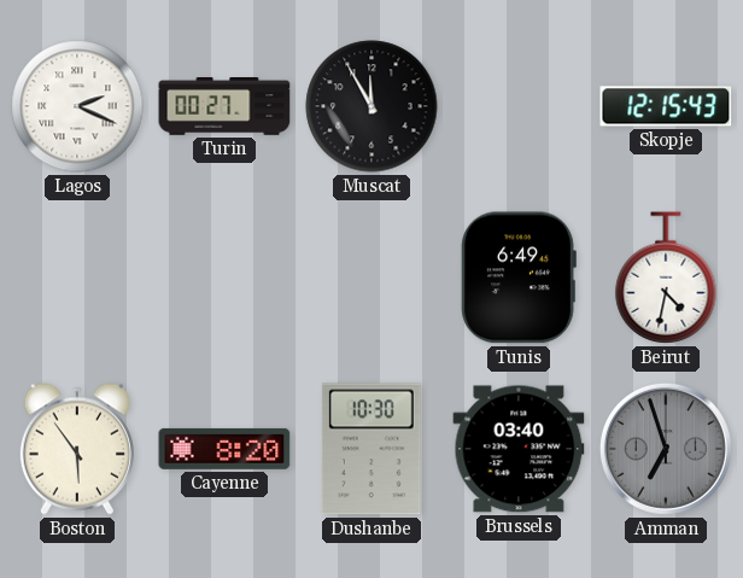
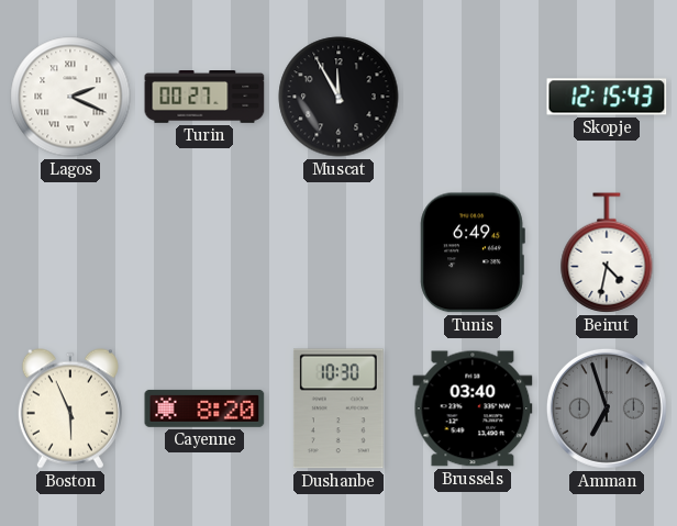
Boston: 5:54 -> 5:56 (70, 409)
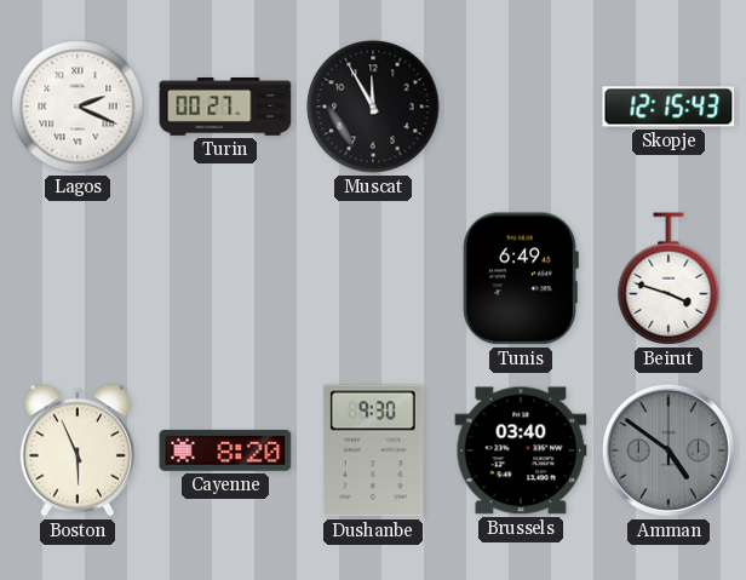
Beirut: 4:32 -> 3:48 (668, 278)
Dushanbe: 10:30 -> 9:30 (373, 450)
Amman: 6:57 -> 4:51 (668, 450)
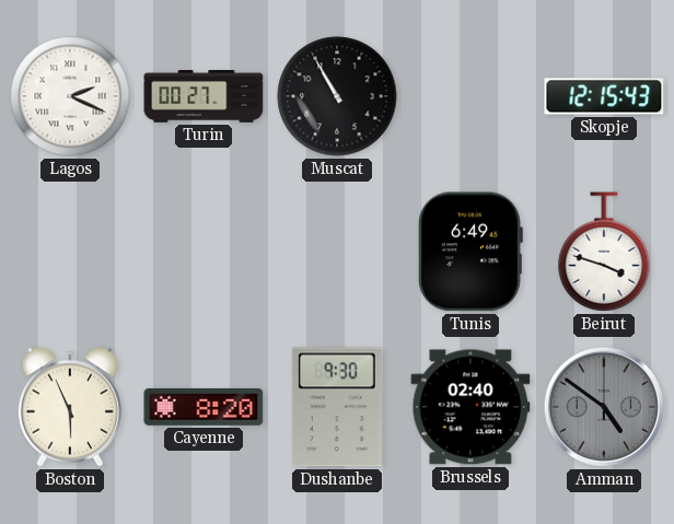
Muscat: 11:55 -> 10:55 (337, 96)
Brussels: 03:40 -> 02:40 (470, 407)
